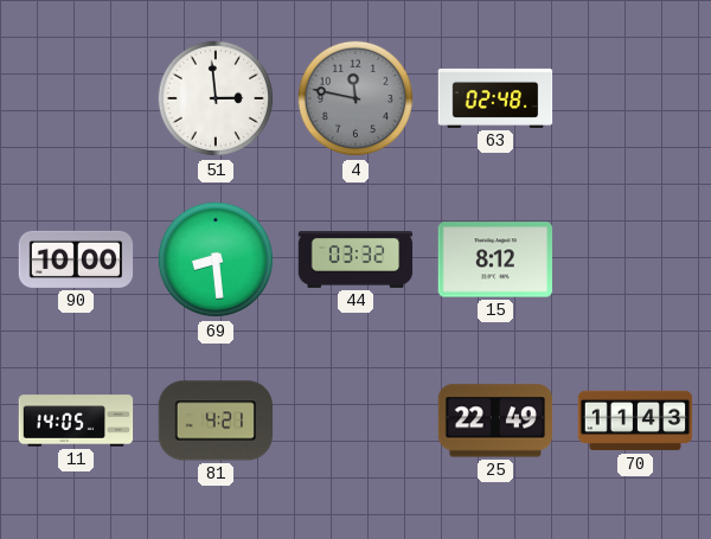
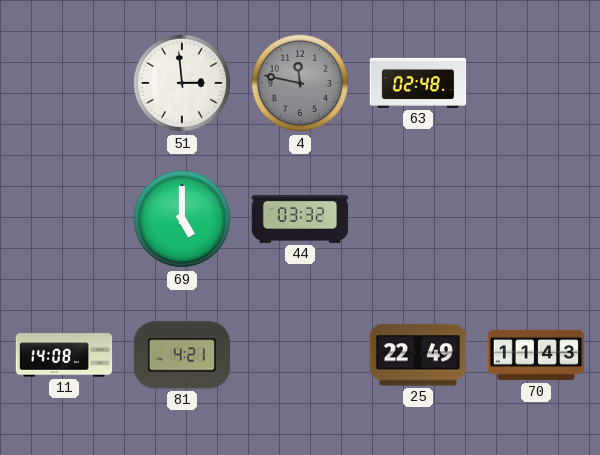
90: 10:00 -> none (76, 259)
69: 8:29 -> 5:00 (182, 219)
15: 8:12 -> none (495, 259)
11: 14:05 -> 14:08 (64, 355)
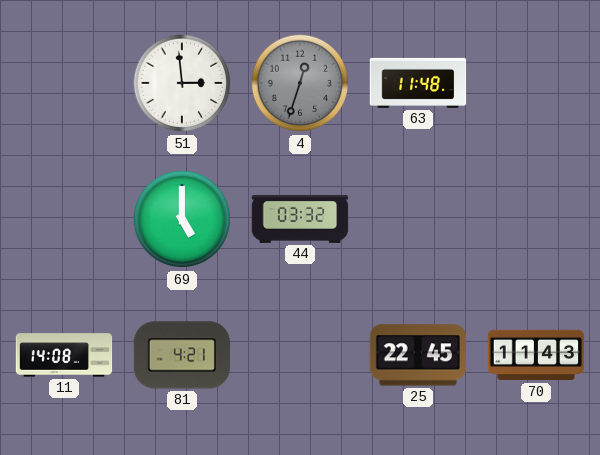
4: 11:47 -> 12:33 (300, 83)
63: 02:48 -> 11:48 (418, 83)
25: 22:49 -> 22:45 (417, 355)
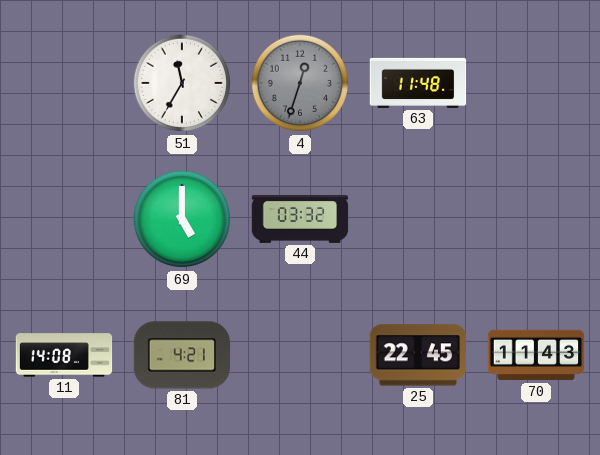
51: 2:59 -> 11:35 (182, 83)
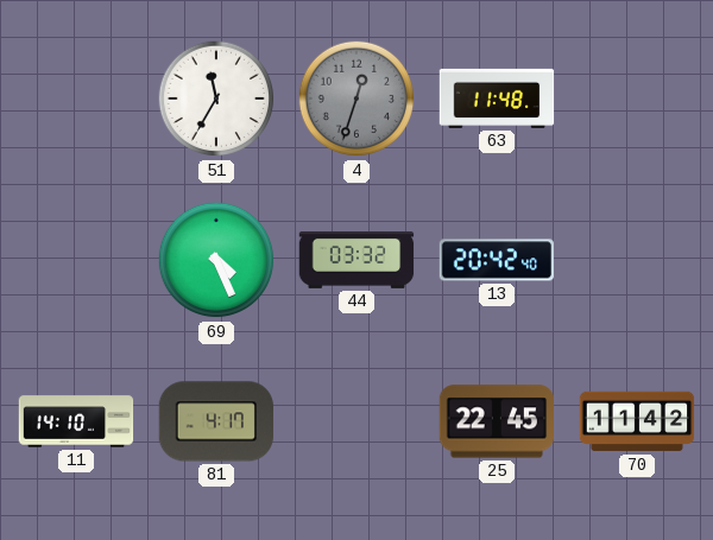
69: 5:00 -> 4:26 (216, 260)
13: none -> 20:42 (496, 260)
11: 14:08 -> 14:10 (76, 421)
81: 4:21 -> 4:17 (216, 421)
70: 11:43 -> 11:42 (637, 421)
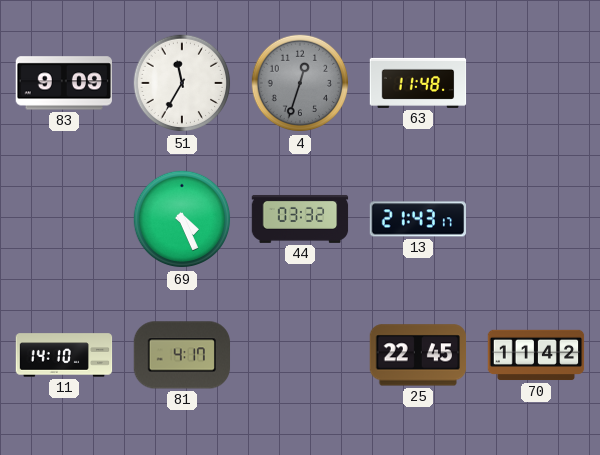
83: none -> 9:09 (64, 83)
13: 20:42 -> 21:43 (417, 219)
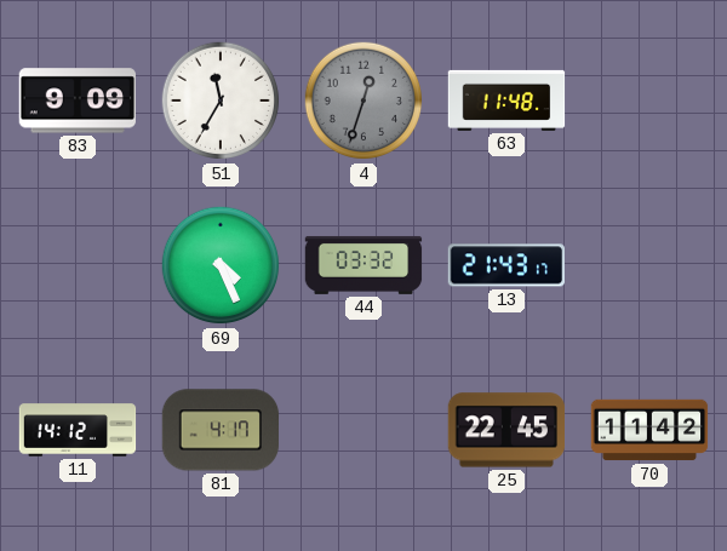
11: 14:10 -> 14:12 (78, 430)
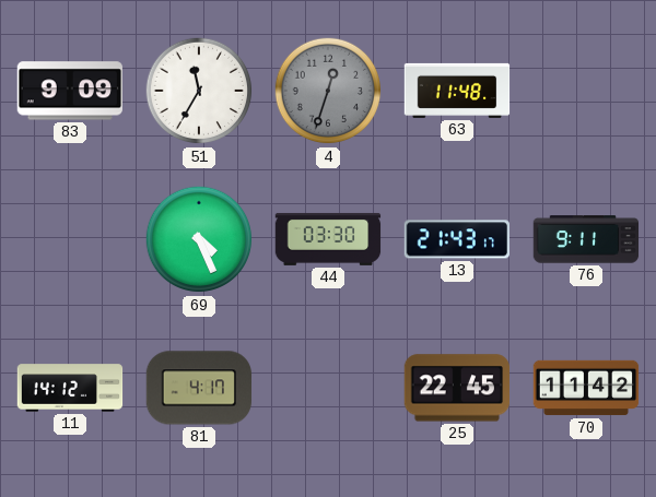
44: 03:32 -> 03:30 (328, 239)
76: none -> 9:11 (586, 239)
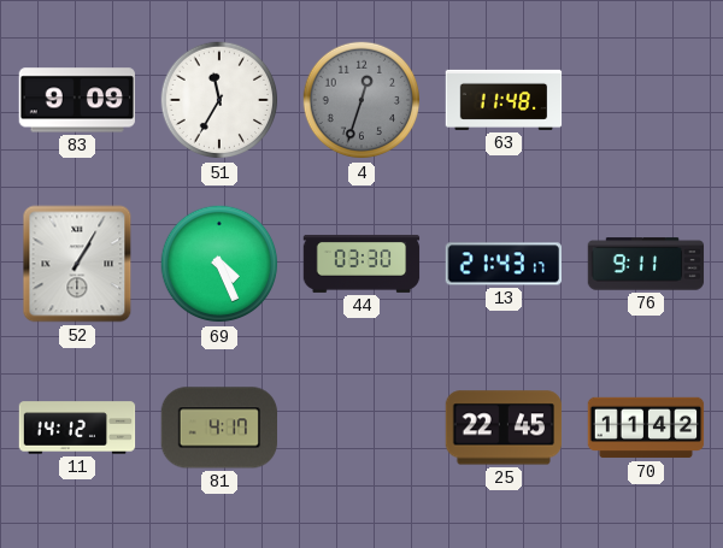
52: none -> 1:05 (77, 264)
